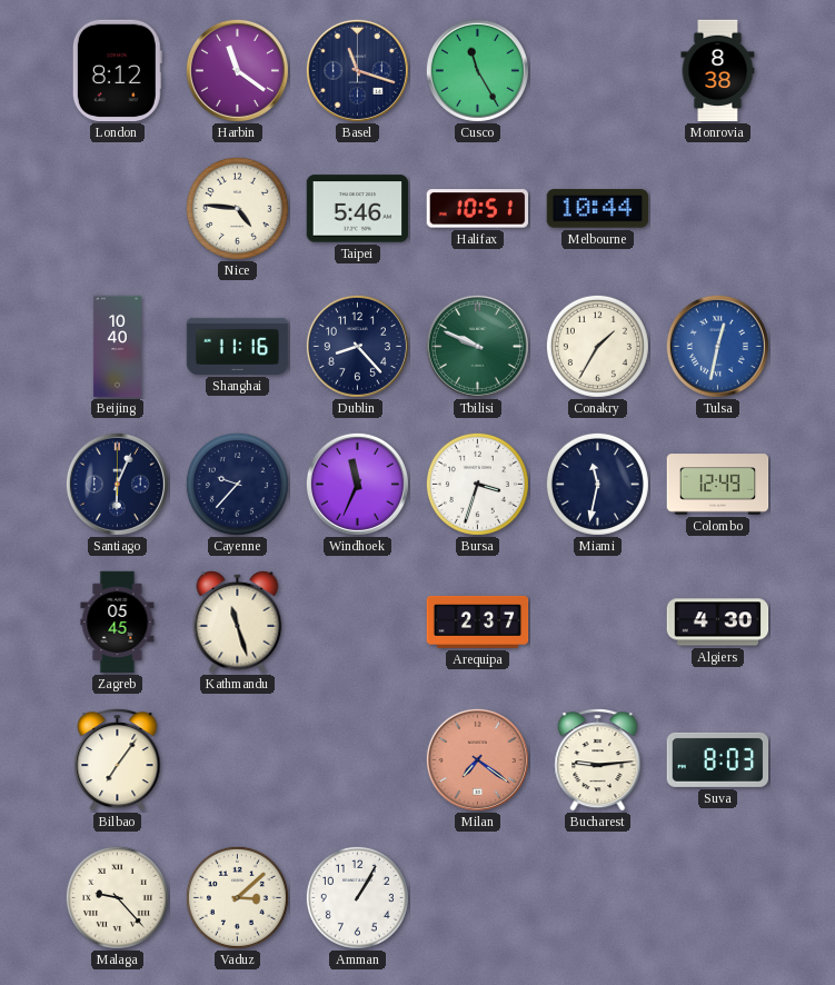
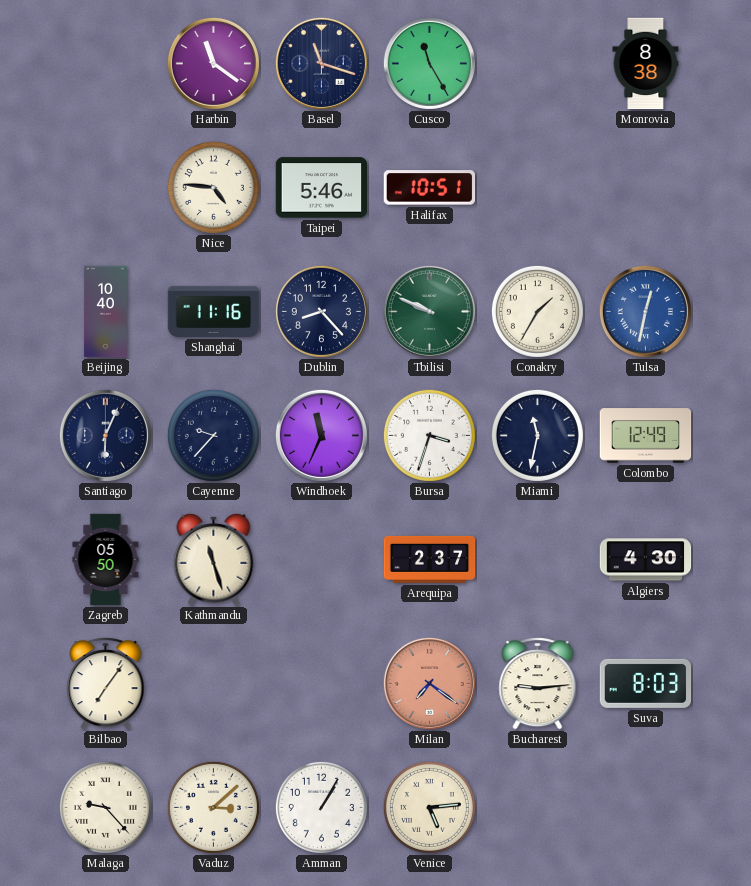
London: 8:12 -> none (117, 71)
Melbourne: 10:44 -> none (598, 209)
Zagreb: 05:45 -> 05:50 (106, 560)
Venice: none -> 5:14 (429, 807)
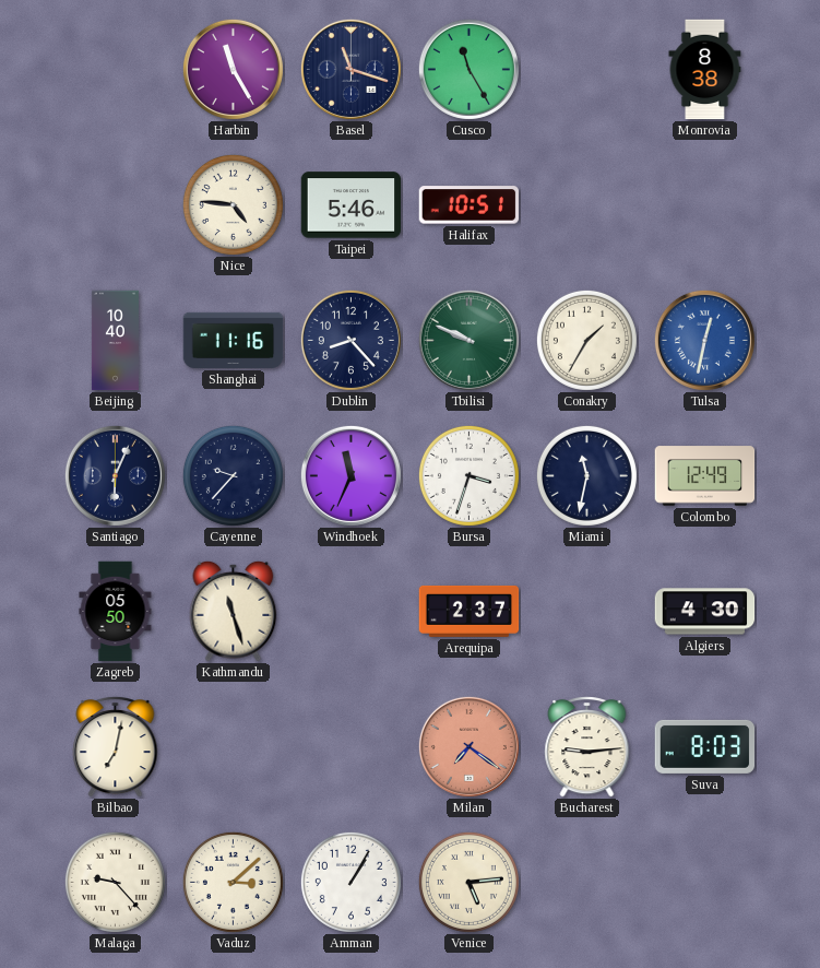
Harbin: 11:21 -> 11:25 (233, 69)
Bilbao: 7:06 -> 7:02 (116, 747)
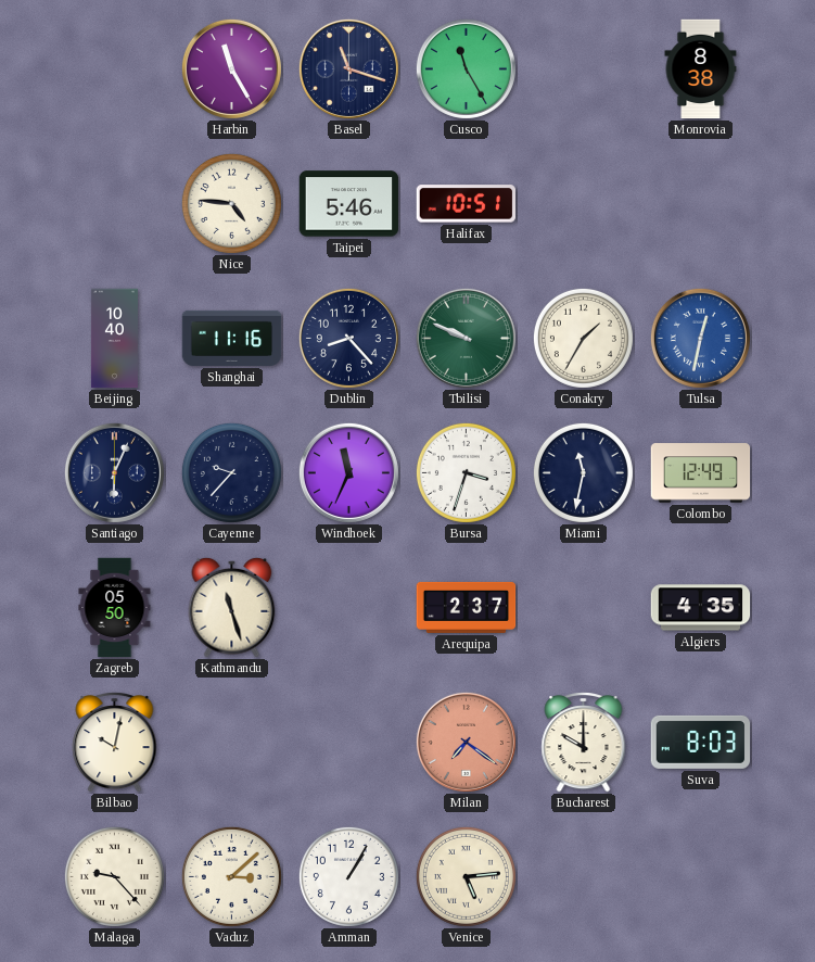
Algiers: 4:30 -> 4:35 (701, 608)
Bilbao: 7:02 -> 10:02 (115, 743)
Bucharest: 9:14 -> 10:00 (584, 743)
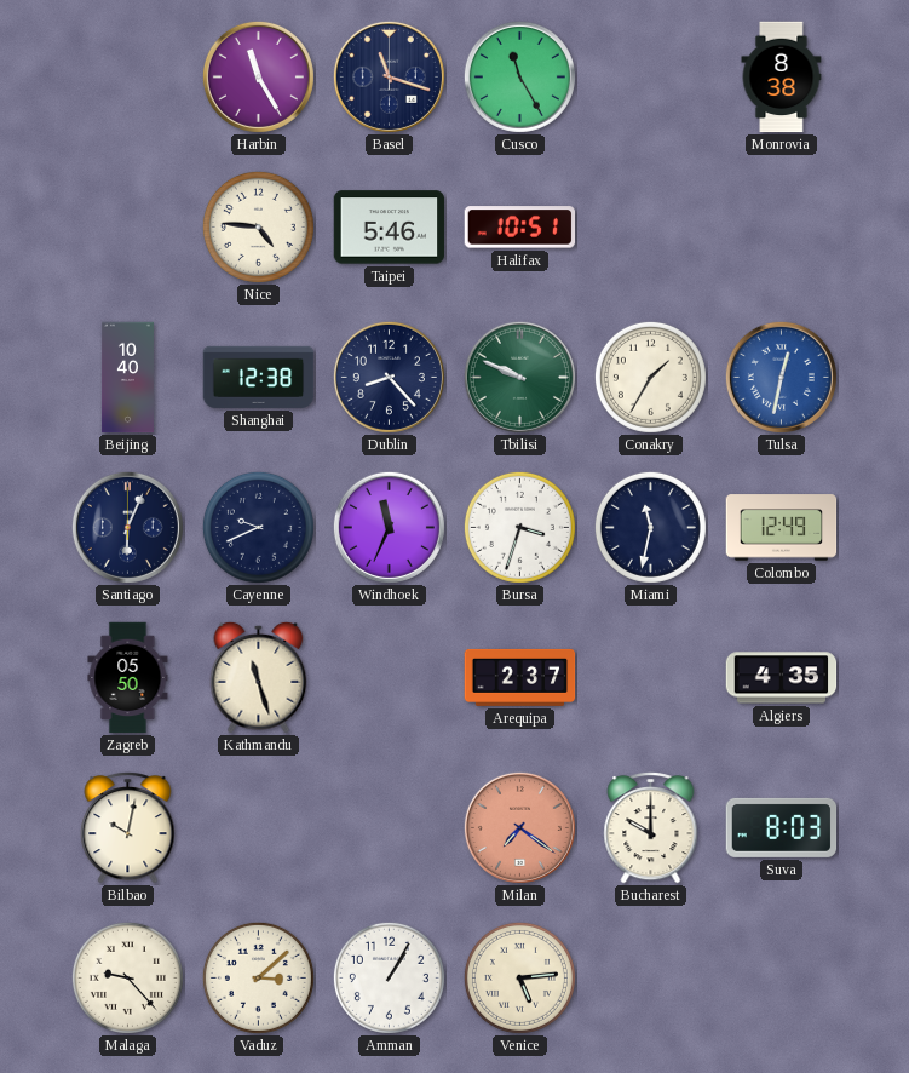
Shanghai: 11:16 -> 12:38 (259, 377)
Cayenne: 9:37 -> 9:41 (258, 527)
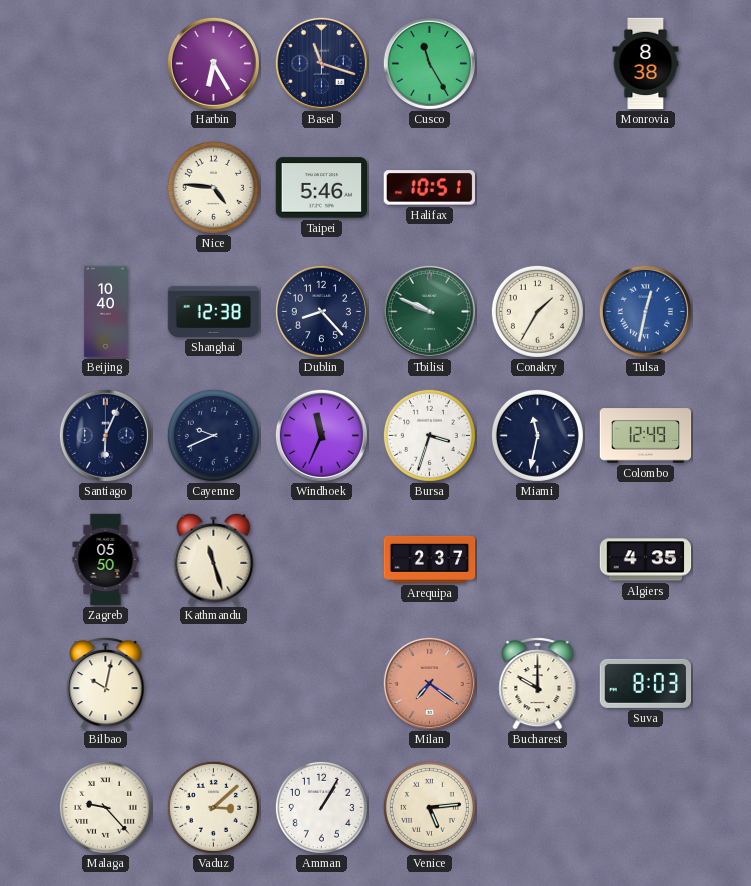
Harbin: 11:25 -> 6:25 (213, 63)
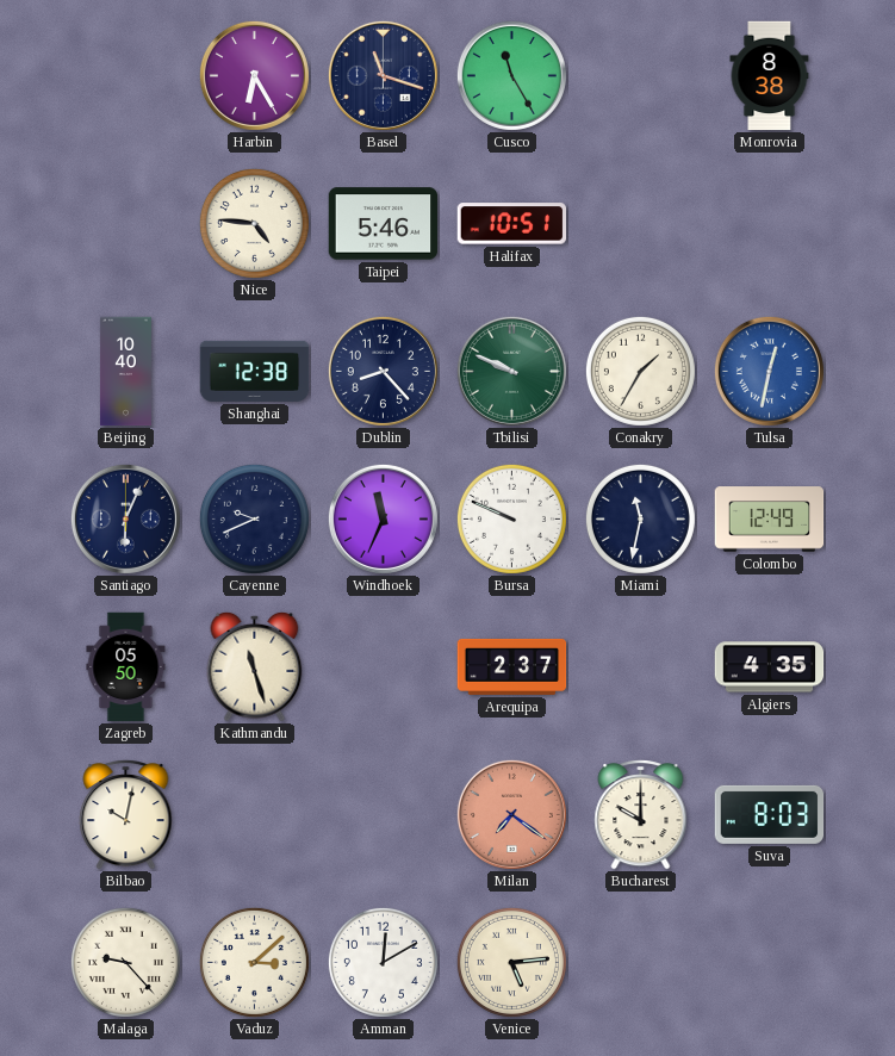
Bursa: 3:33 -> 9:49 (511, 518)
Amman: 1:05 -> 12:10 (383, 962)
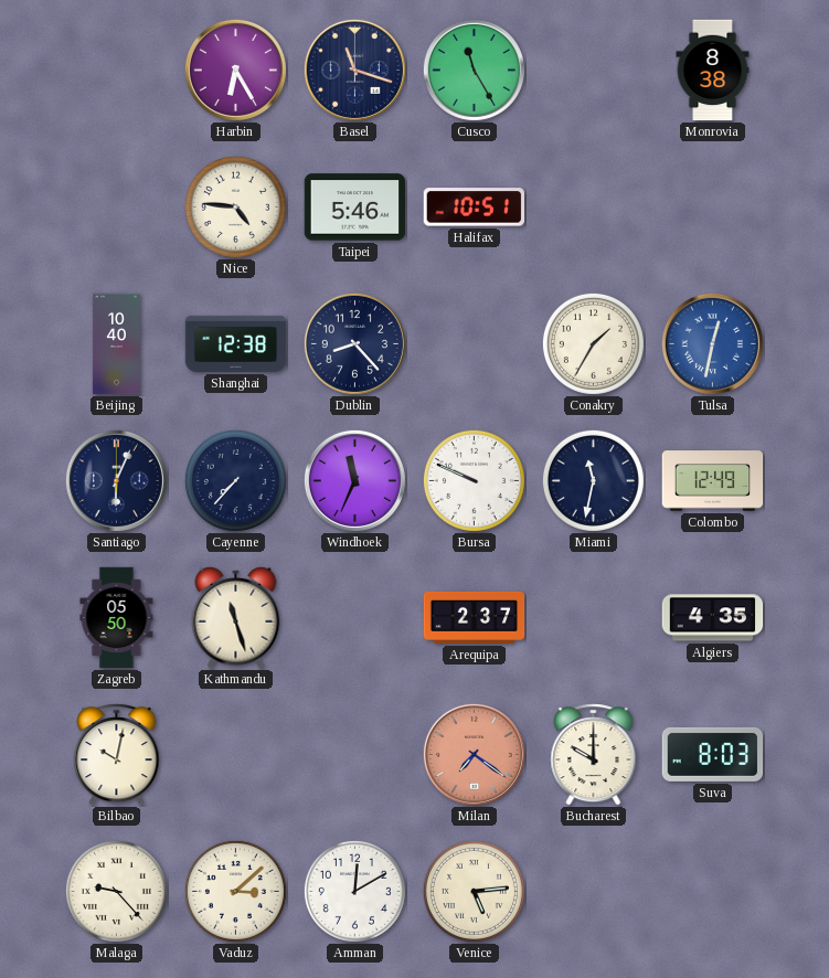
Tbilisi: 9:49 -> none (511, 371)
Cayenne: 9:41 -> 7:37 (235, 480)
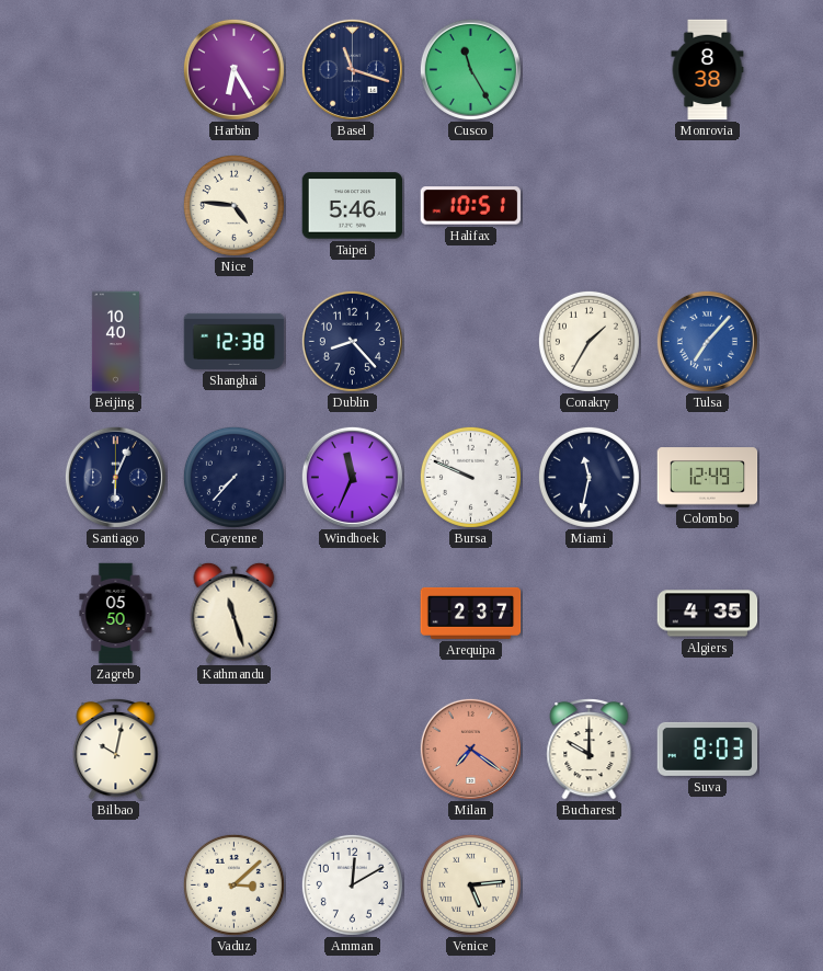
Tulsa: 12:32 -> 7:07 (707, 341)
Malaga: 9:23 -> none (116, 891)
